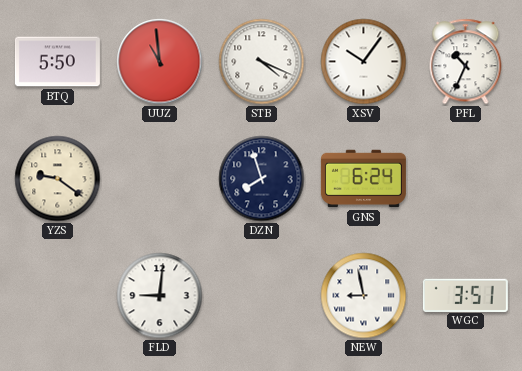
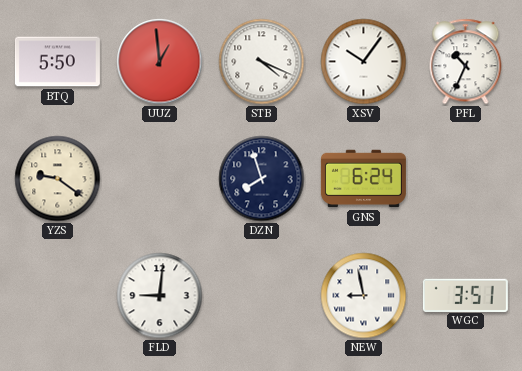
UUZ: 10:59 -> 12:59 (160, 62)
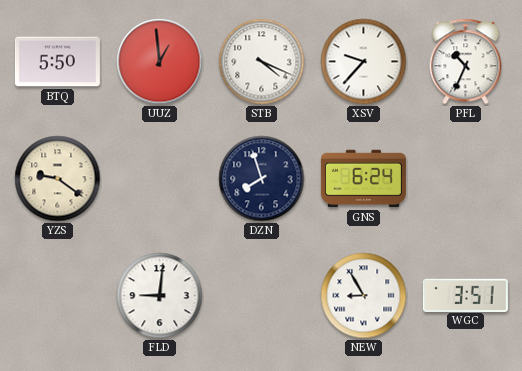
XSV: 10:06 -> 9:37 (364, 62)
NEW: 8:58 -> 8:55 (364, 296)
